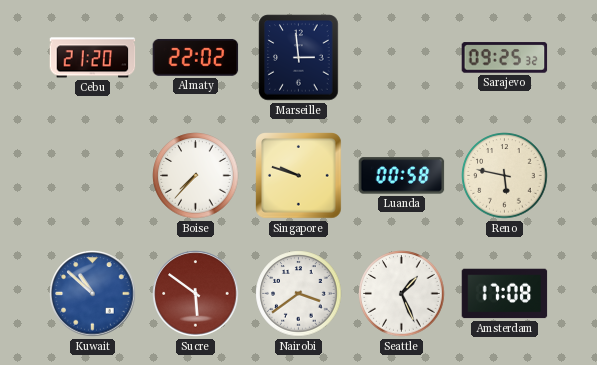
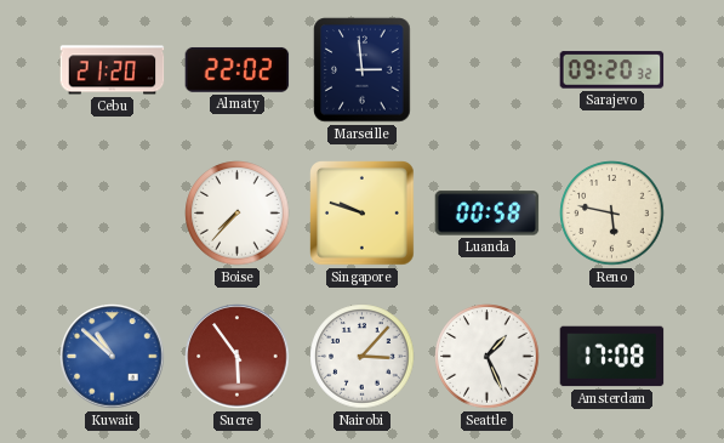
Sarajevo: 09:25 -> 09:20 (612, 70)
Sucre: 5:51 -> 5:54 (238, 357)
Nairobi: 3:39 -> 3:07 (363, 357)
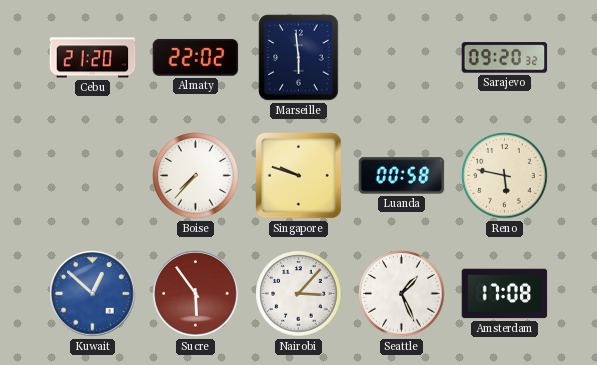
Marseille: 2:59 -> 5:59 (299, 58)
Kuwait: 10:52 -> 12:52 (93, 294)
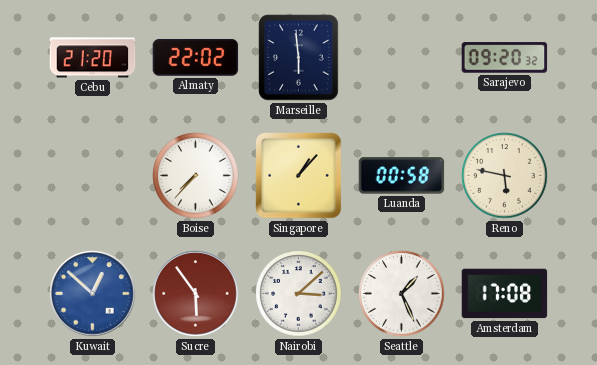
Singapore: 9:48 -> 1:07 (299, 176)
Nairobi: 3:07 -> 3:08 (299, 294)
